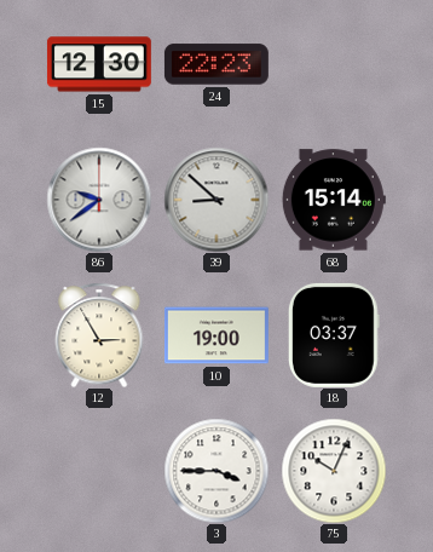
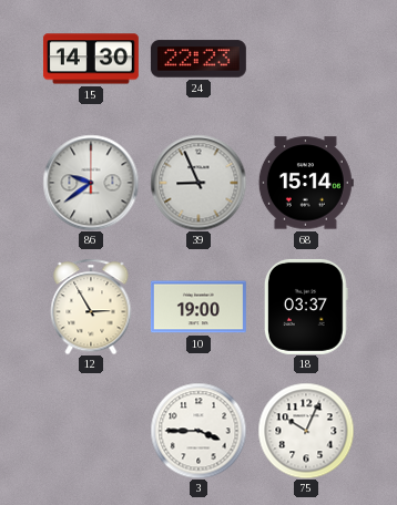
15: 12:30 -> 14:30 (91, 59)
39: 8:52 -> 8:56 (198, 183)
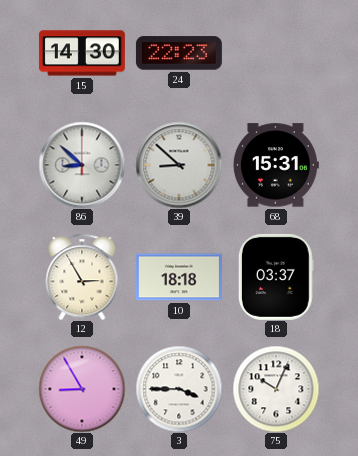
86: 9:39 -> 8:52 (82, 165)
39: 8:56 -> 8:52 (179, 165)
68: 15:14 -> 15:31 (276, 165)
10: 19:00 -> 18:18 (179, 277)
49: none -> 8:55 (82, 389)
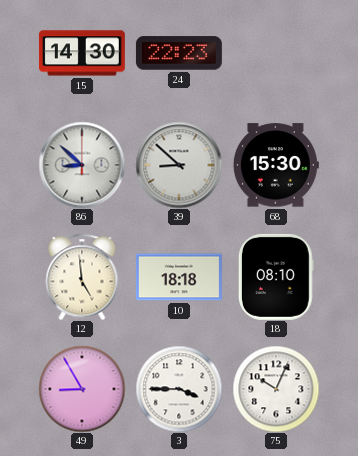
68: 15:31 -> 15:30 (276, 165)
12: 2:55 -> 4:59 (82, 277)
18: 03:37 -> 08:10 (276, 277)
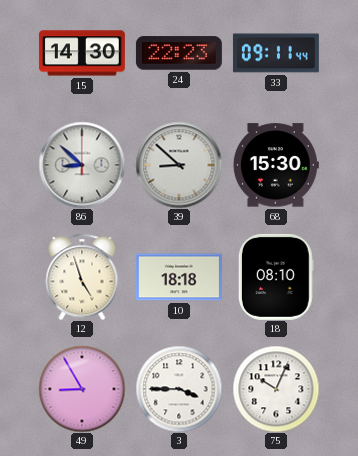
33: none -> 09:11 (276, 53)
12: 4:59 -> 4:57 (82, 277)
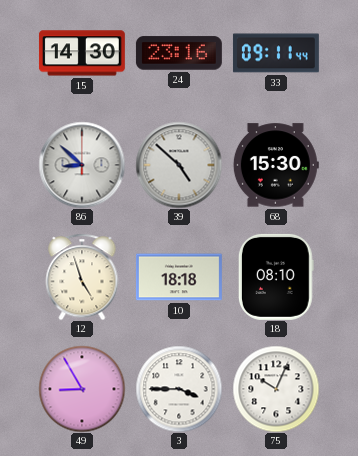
24: 22:23 -> 23:16 (179, 53)
39: 8:52 -> 4:52 (179, 165)
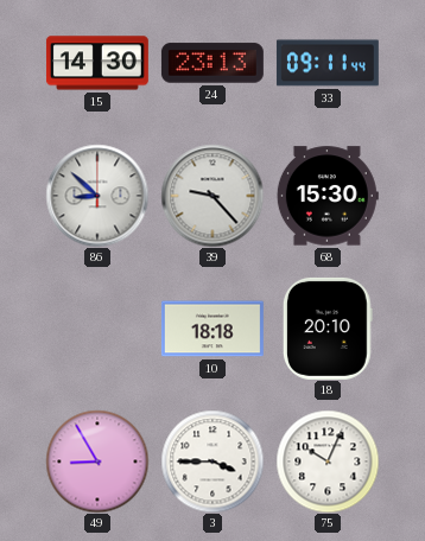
24: 23:16 -> 23:13 (213, 63)
39: 4:52 -> 9:23 (213, 196)
12: 4:57 -> none (82, 277)
18: 08:10 -> 20:10 (328, 329)
